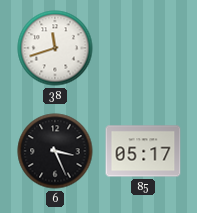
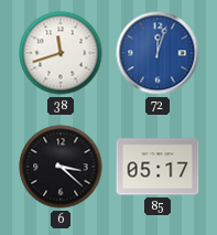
72: none -> 12:03 (158, 53)
6: 3:26 -> 3:22 (61, 167)
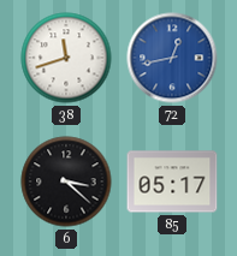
72: 12:03 -> 12:43 (172, 58)
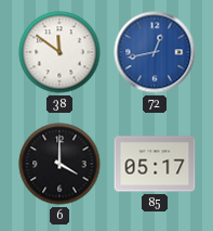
38: 11:42 -> 11:51 (59, 52)
6: 3:22 -> 4:00 (59, 164)
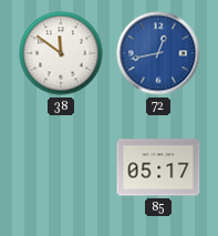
6: 4:00 -> none (59, 164)
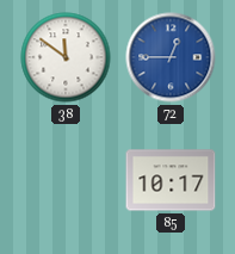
72: 12:43 -> 12:45 (171, 57)
85: 05:17 -> 10:17 (171, 180)
